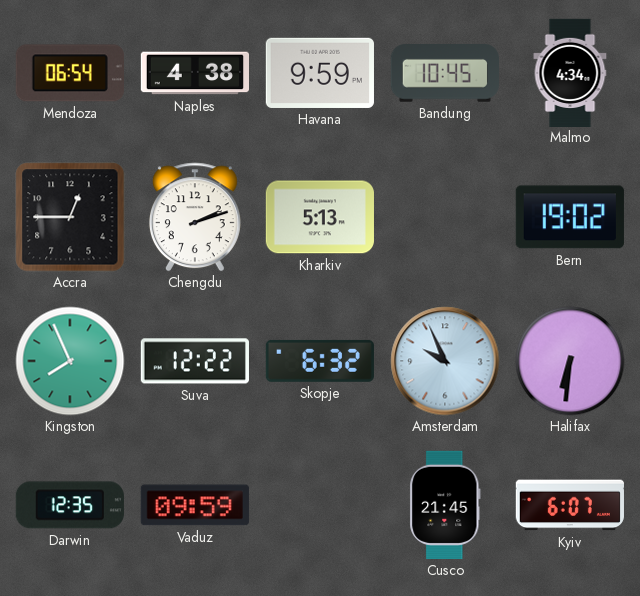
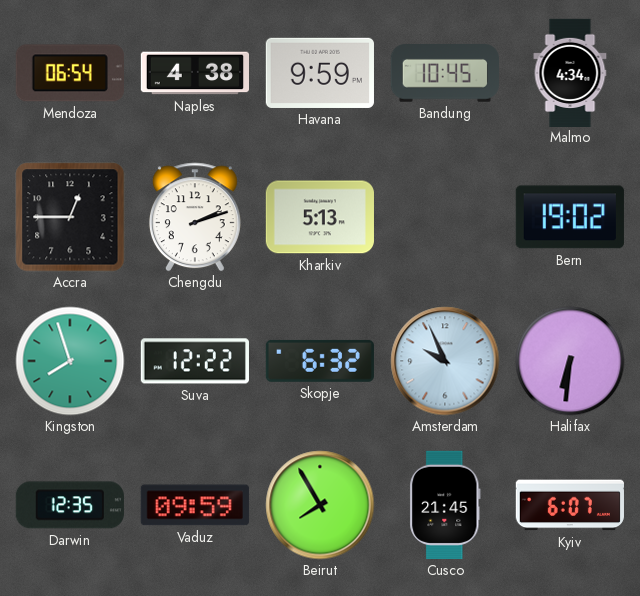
Kingston: 7:56 -> 7:57 (70, 361)
Beirut: none -> 7:55 (320, 505)
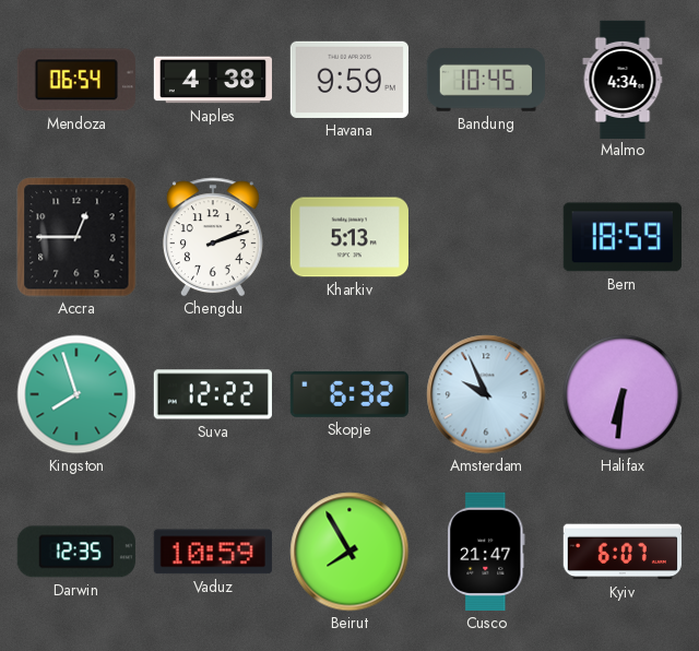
Bern: 19:02 -> 18:59 (623, 237)
Vaduz: 09:59 -> 10:59 (213, 552)
Cusco: 21:45 -> 21:47 (486, 552)
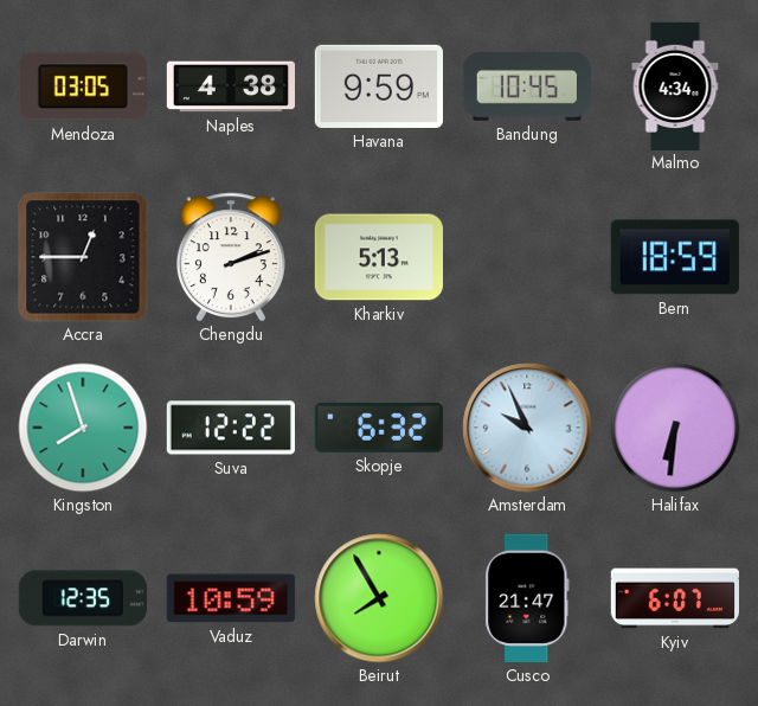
Mendoza: 06:54 -> 03:05 (83, 86)
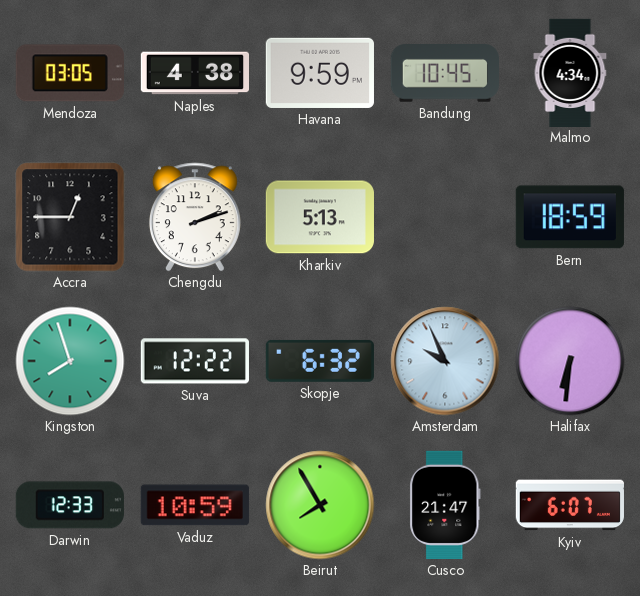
Darwin: 12:35 -> 12:33 (70, 505)
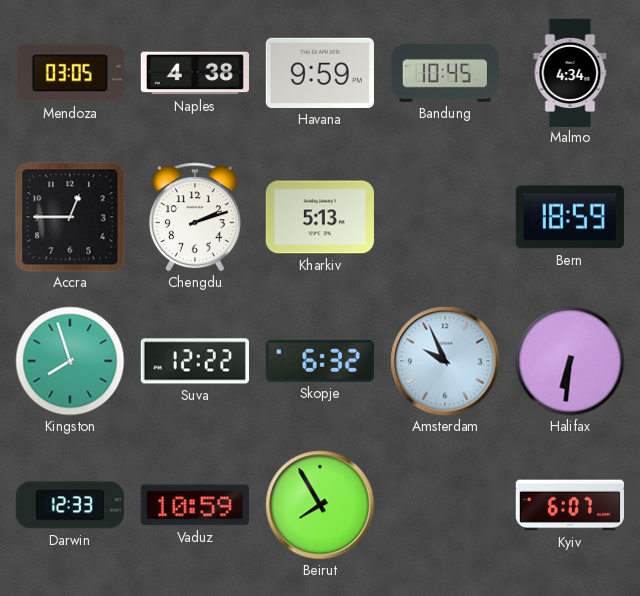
Cusco: 21:47 -> none (445, 505)
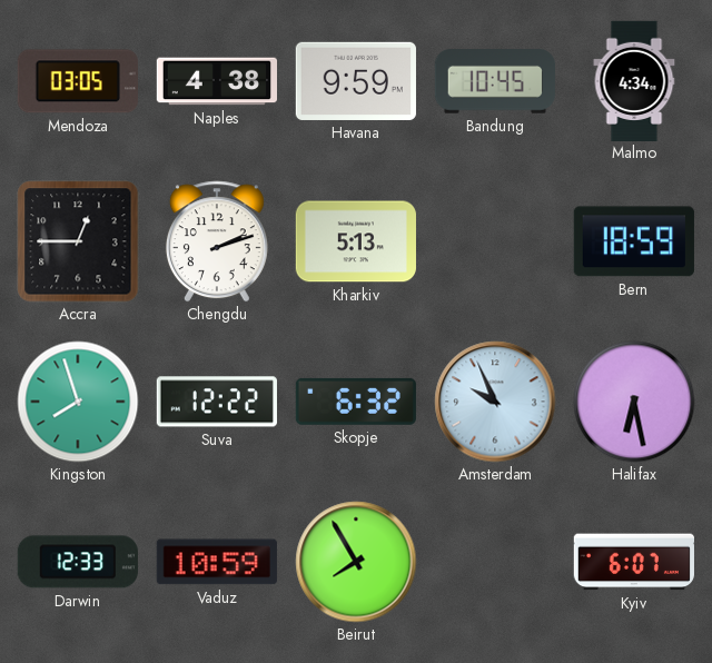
Halifax: 6:31 -> 6:28 (634, 402)
